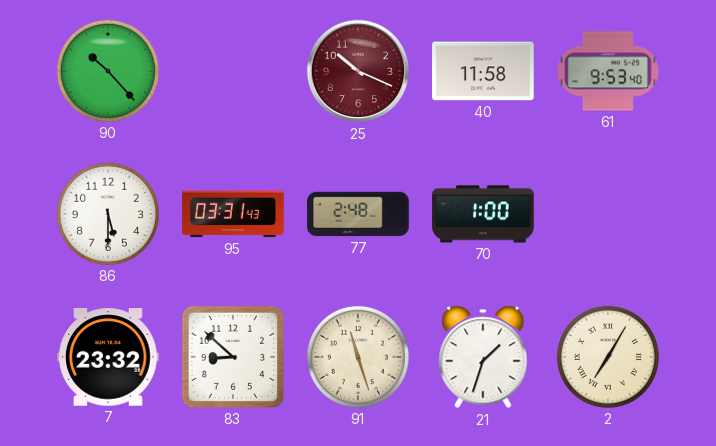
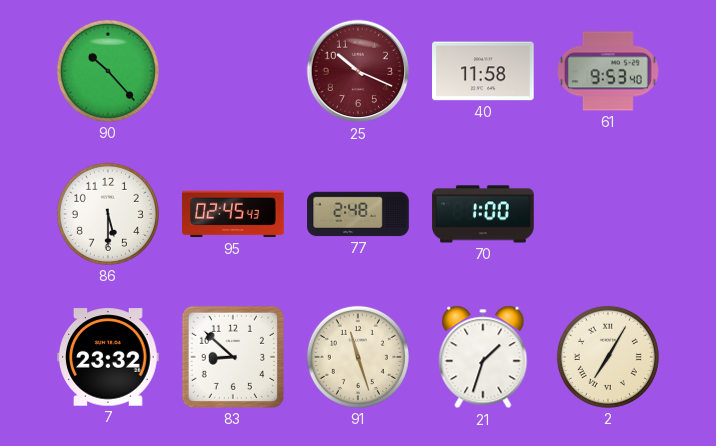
95: 03:31 -> 02:45 (233, 214)
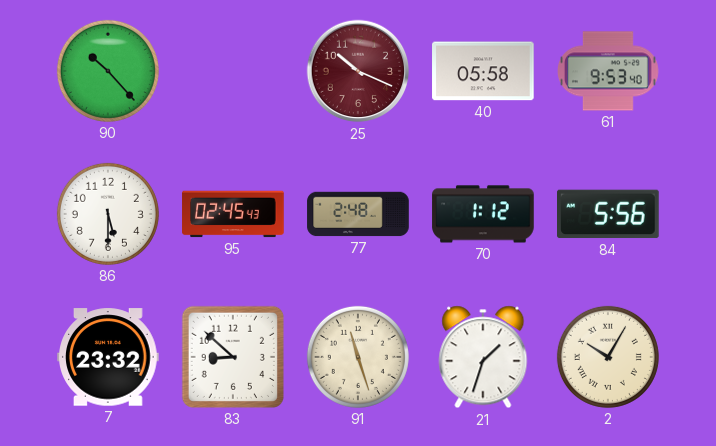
40: 11:58 -> 05:58 (483, 71)
70: 1:00 -> 1:12 (483, 214)
84: none -> 5:56 (608, 214)
2: 7:05 -> 10:05 (608, 357)
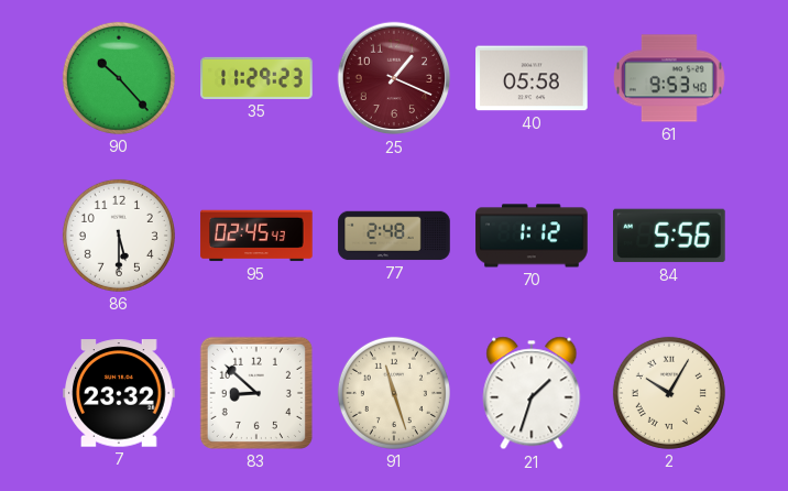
35: none -> 11:29 (256, 78)
25: 10:19 -> 1:19 (394, 78)
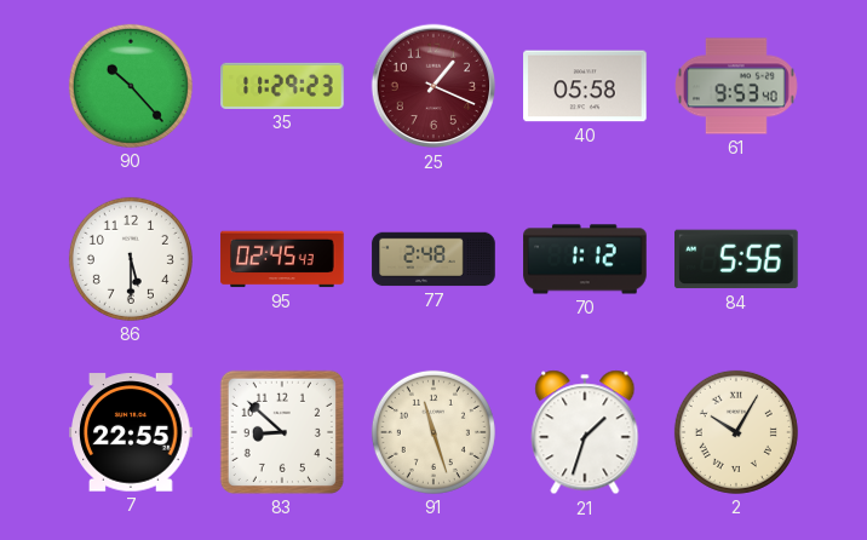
7: 23:32 -> 22:55 (131, 432)
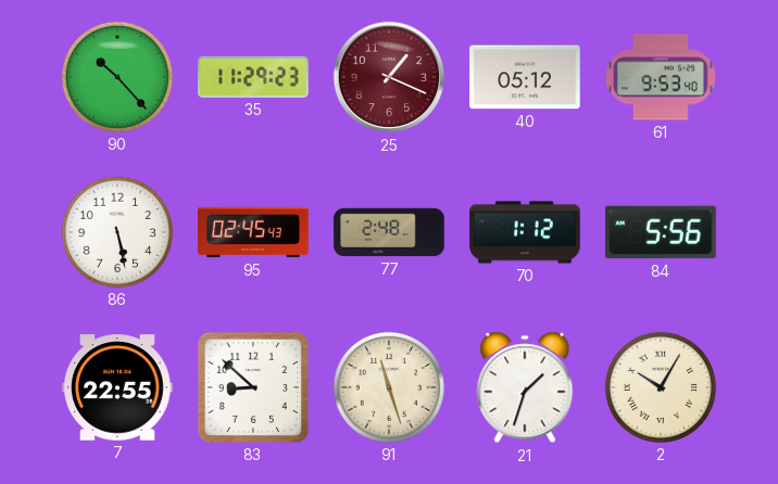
40: 05:58 -> 05:12 (525, 77)
86: 5:30 -> 5:28 (117, 232)
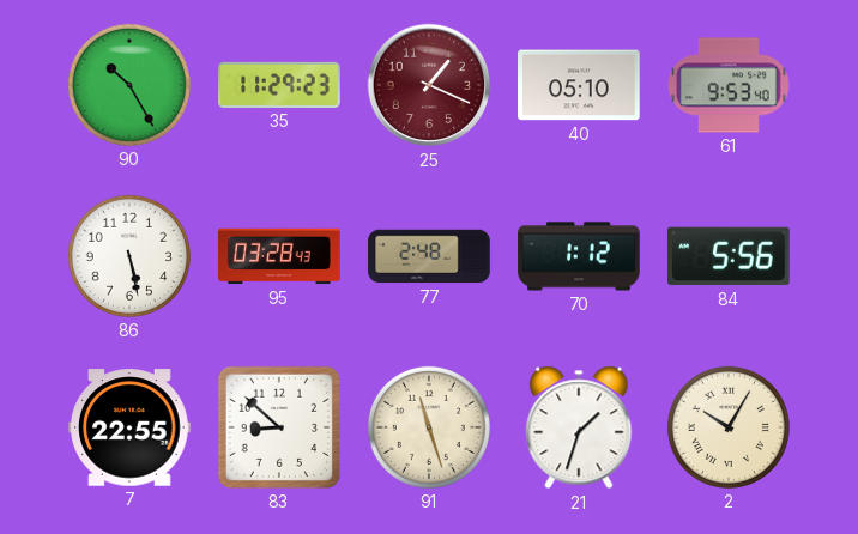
90: 10:23 -> 10:25 (129, 85)
40: 05:12 -> 05:10 (579, 85)
95: 02:45 -> 03:28 (279, 256)
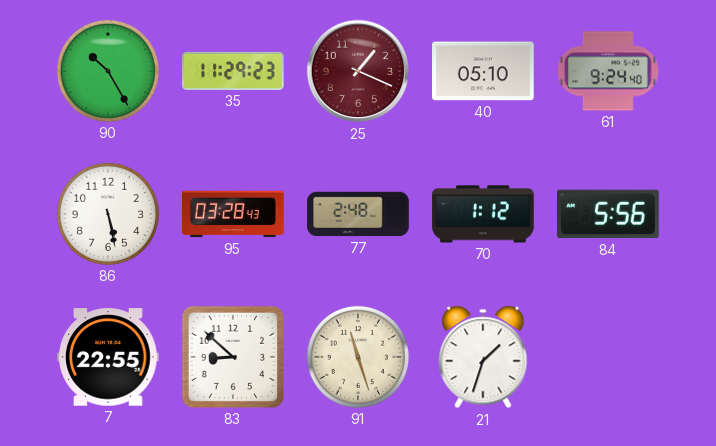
61: 9:53 -> 9:24 (609, 71)
2: 10:05 -> none (729, 427)
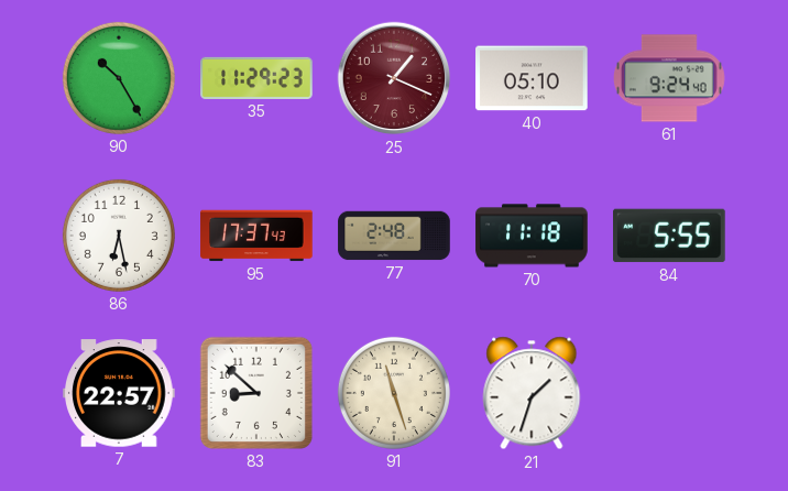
86: 5:28 -> 6:28 (119, 236)
95: 03:28 -> 17:37 (256, 236)
70: 1:12 -> 11:18 (532, 236)
84: 5:56 -> 5:55 (669, 236)
7: 22:55 -> 22:57 (119, 393)
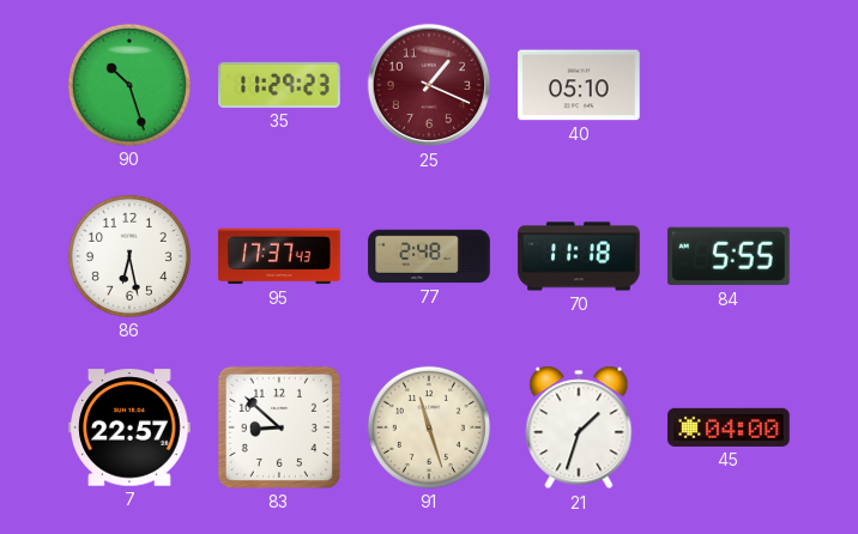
90: 10:25 -> 10:27 (129, 85)
61: 9:24 -> none (670, 78)
45: none -> 04:00 (729, 427)
